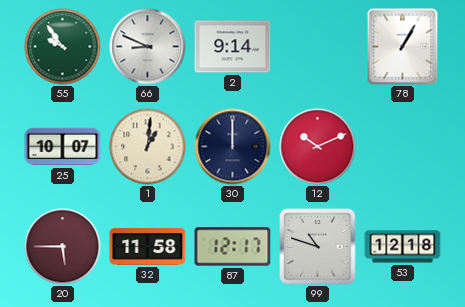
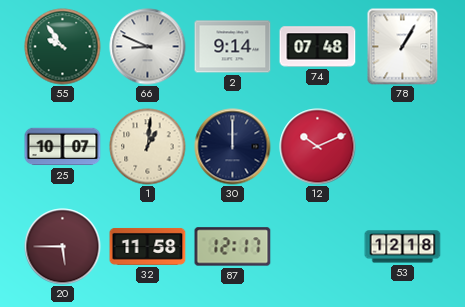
74: none -> 07:48 (318, 47)
99: 10:48 -> none (318, 247)
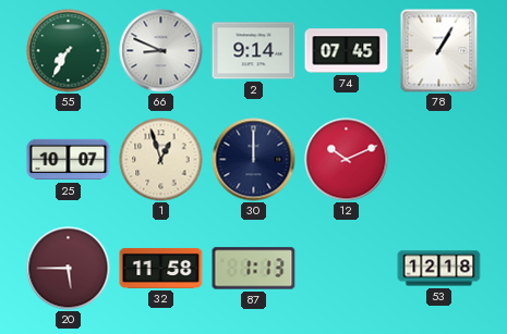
55: 9:54 -> 7:35 (69, 51)
74: 07:48 -> 07:45 (347, 51)
1: 1:01 -> 12:57 (161, 160)
87: 12:17 -> 1:13 (254, 269)
